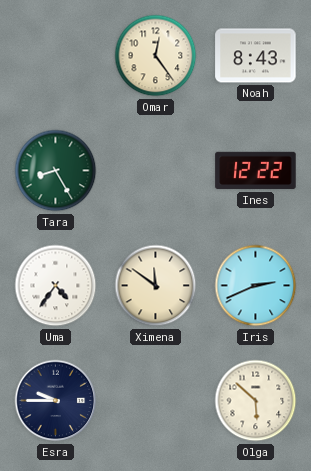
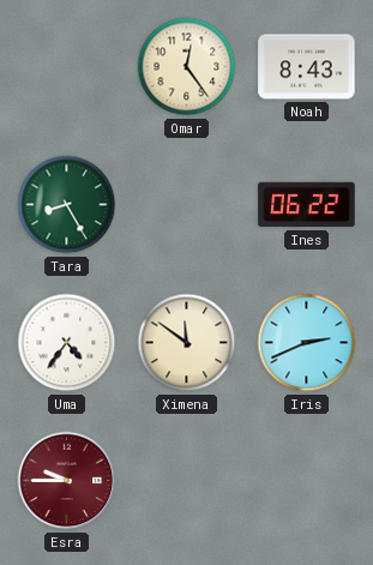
Ines: 12:22 -> 06:22 (307, 205)
Esra dial: navy -> burgundy (67, 481)
Olga: 5:52 -> none (256, 401)
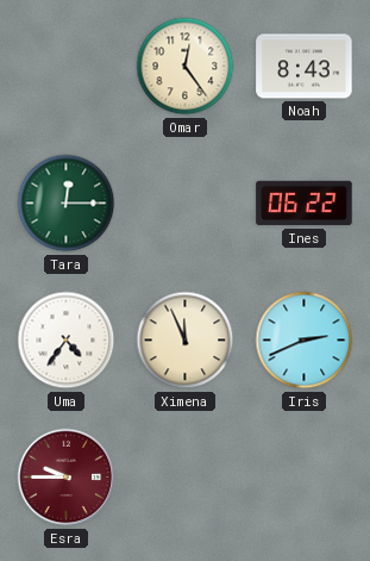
Tara: 8:25 -> 12:15 (67, 204)
Ximena: 11:51 -> 11:56 (186, 341)
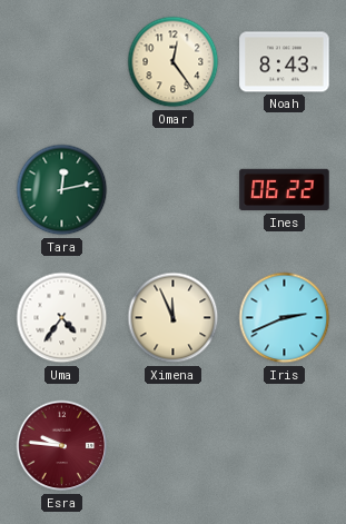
Tara: 12:15 -> 12:13 (62, 190)
Esra: 9:45 -> 9:46 (62, 446)
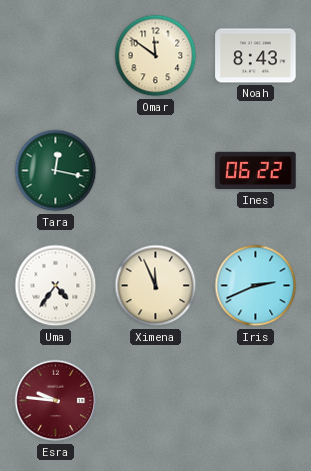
Omar: 12:24 -> 11:51 (156, 56)
Tara: 12:13 -> 12:17 (56, 171)
